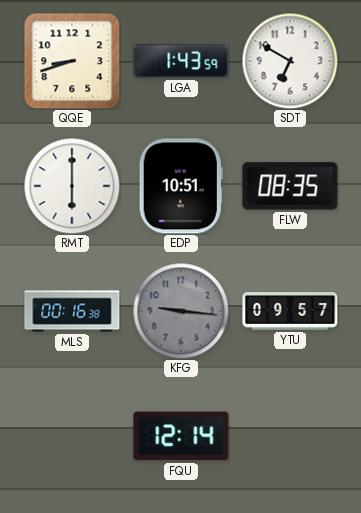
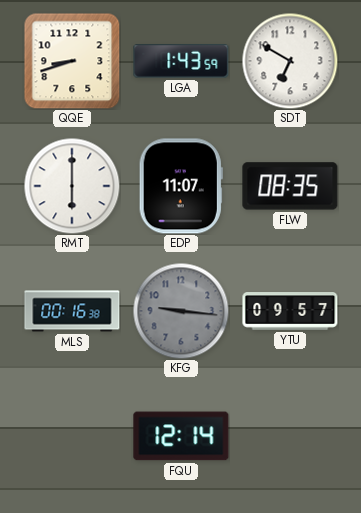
EDP: 10:51 -> 11:07 (181, 186)
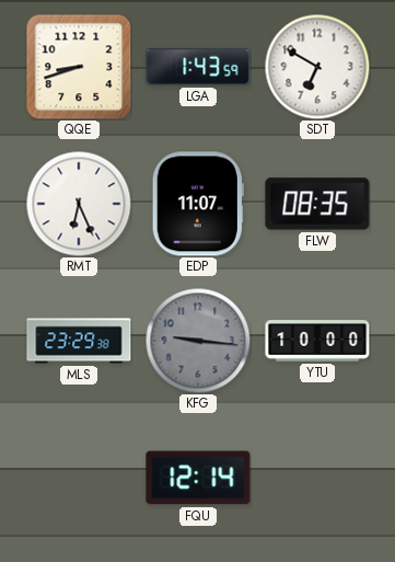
RMT: 6:00 -> 6:26 (79, 204)
MLS: 00:16 -> 23:29 (79, 341)
YTU: 09:57 -> 10:00 (317, 341)
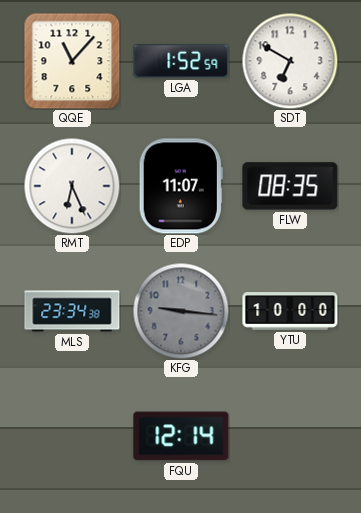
QQE: 8:42 -> 11:07 (72, 61)
LGA: 1:43 -> 1:52 (181, 61)
MLS: 23:29 -> 23:34 (72, 311)
